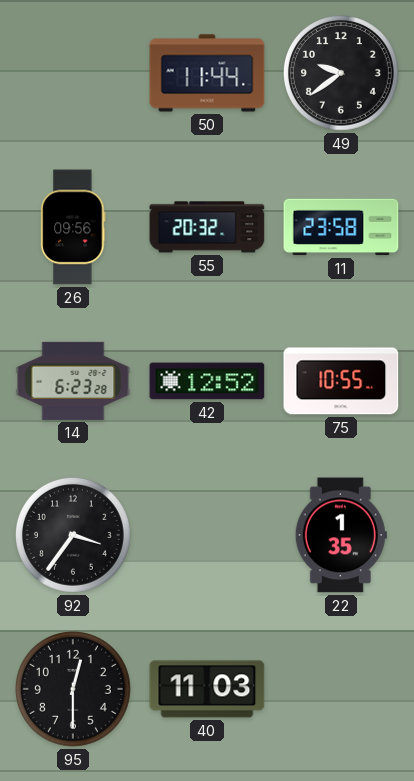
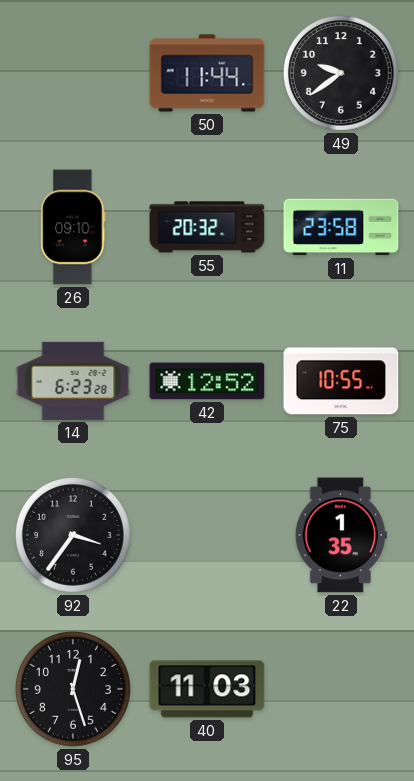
26: 09:56 -> 09:10 (73, 227)
95: 12:30 -> 12:27 (73, 689)
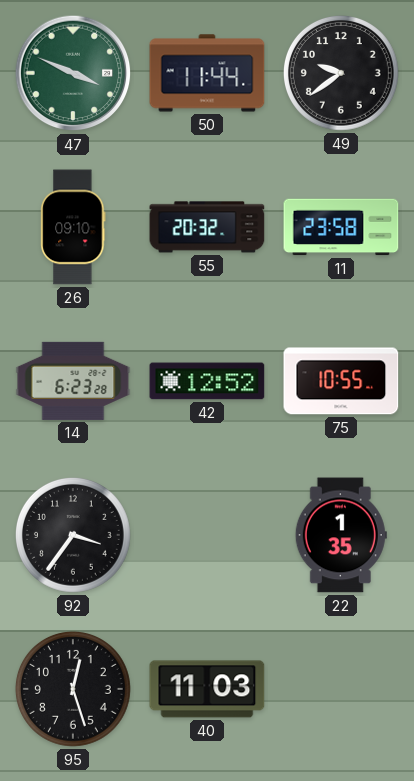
47: none -> 3:49 (73, 73)
